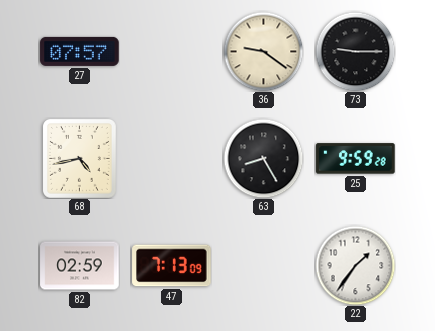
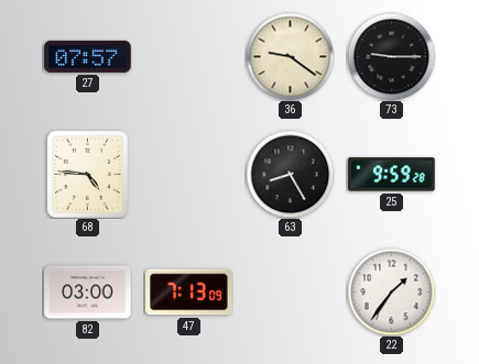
68: 4:43 -> 4:46 (87, 174)
82: 02:59 -> 03:00 (88, 293)
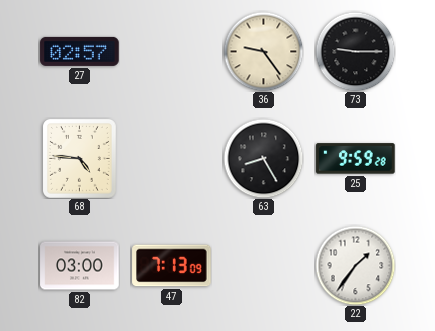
27: 07:57 -> 02:57 (80, 51)
36: 9:21 -> 9:24 (263, 51)
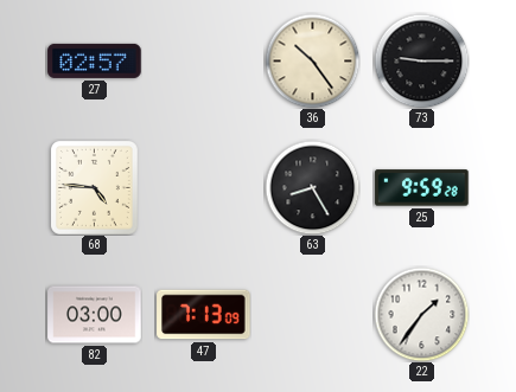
36: 9:24 -> 10:24 (312, 60)
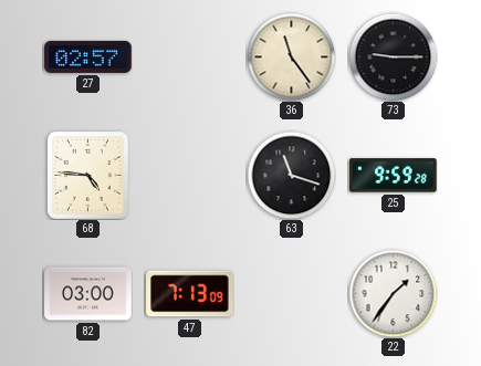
36: 10:24 -> 11:24 (291, 56)
63: 8:25 -> 11:18 (291, 175)
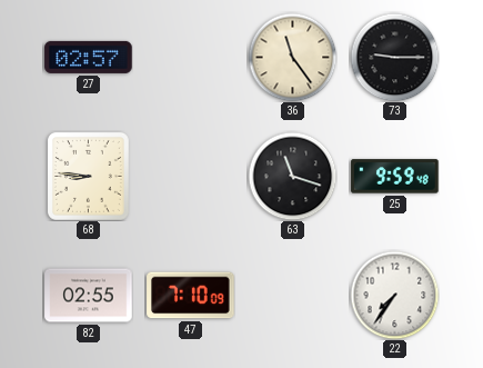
68: 4:46 -> 8:46 (88, 176)
25: 9:59:28 -> 9:59:48 (395, 177)
82: 03:00 -> 02:55 (89, 296)
47: 7:13 -> 7:10 (191, 296)
22: 1:36 -> 7:36 (394, 295)
